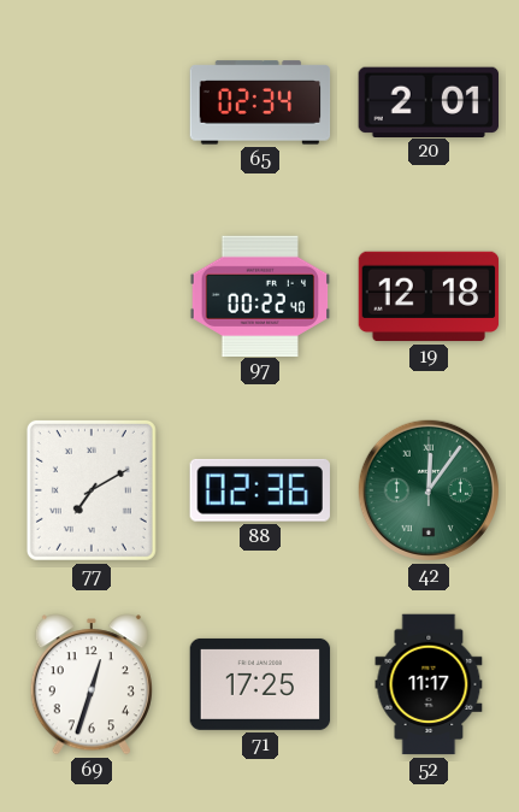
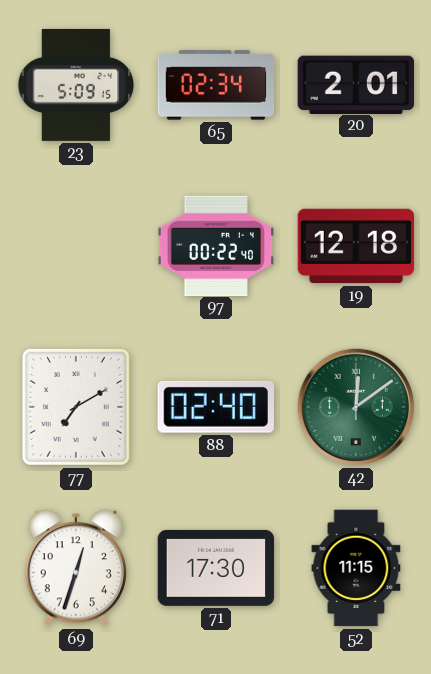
23: none -> 5:09 (76, 85)
88: 02:36 -> 02:40 (216, 407)
42: 12:06 -> 12:09 (356, 407)
71: 17:25 -> 17:30 (216, 568)
52: 11:17 -> 11:15 (356, 568)
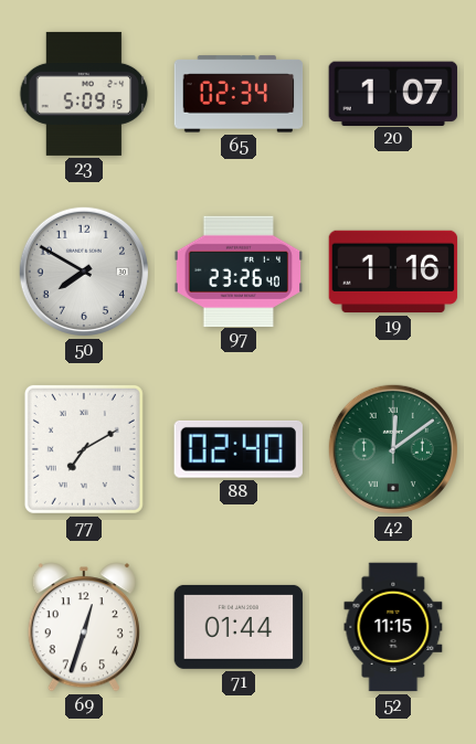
20: 2:01 -> 1:07 (392, 93)
50: none -> 7:50 (84, 272)
97: 00:22 -> 23:26 (239, 270)
19: 12:18 -> 1:16 (393, 272)
71: 17:30 -> 01:44 (239, 627)
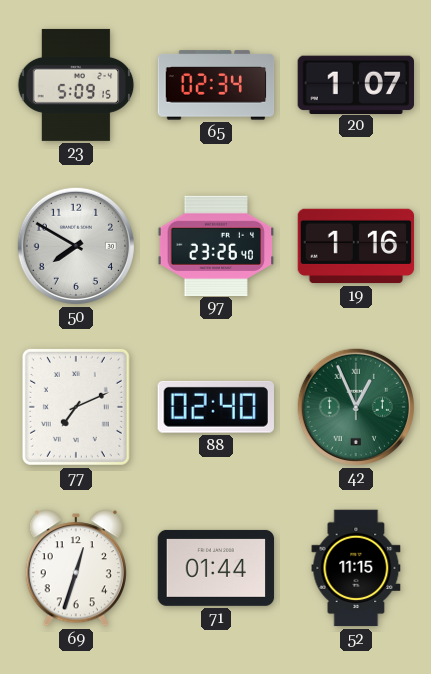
77: 7:10 -> 7:11 (76, 407)
42: 12:09 -> 12:56 (356, 407)
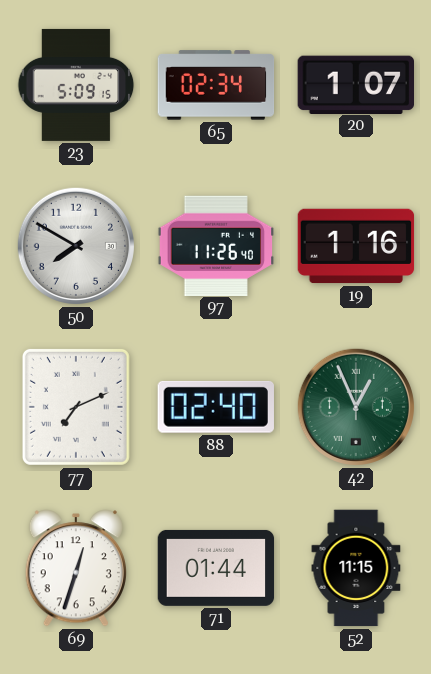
97: 23:26 -> 11:26 (216, 245)
